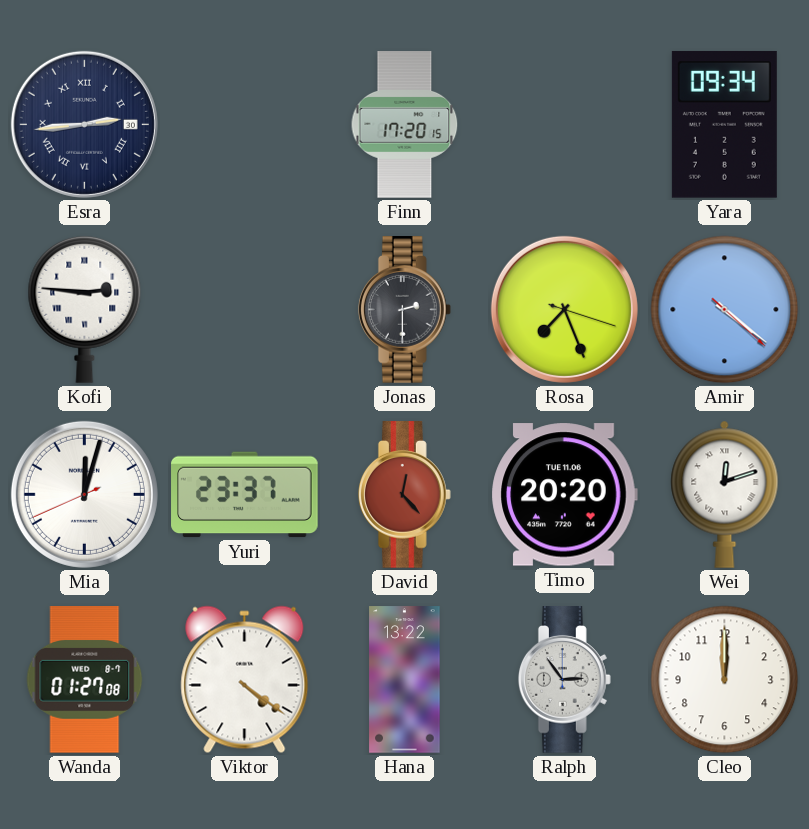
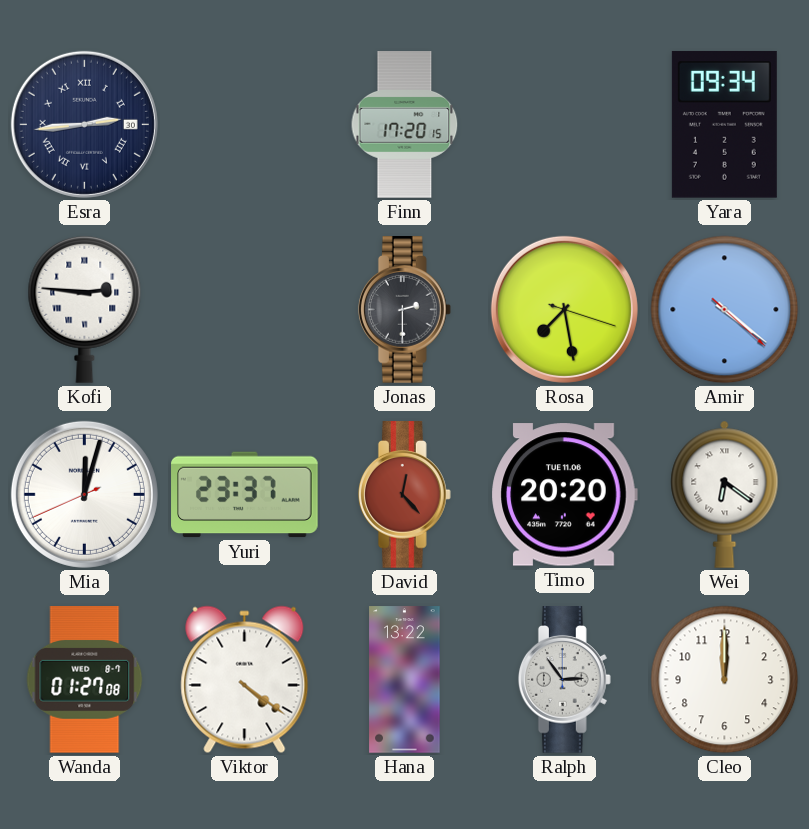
Rosa: 7:26 -> 7:28 (564, 309)
Wei: 12:12 -> 6:21 (725, 494)
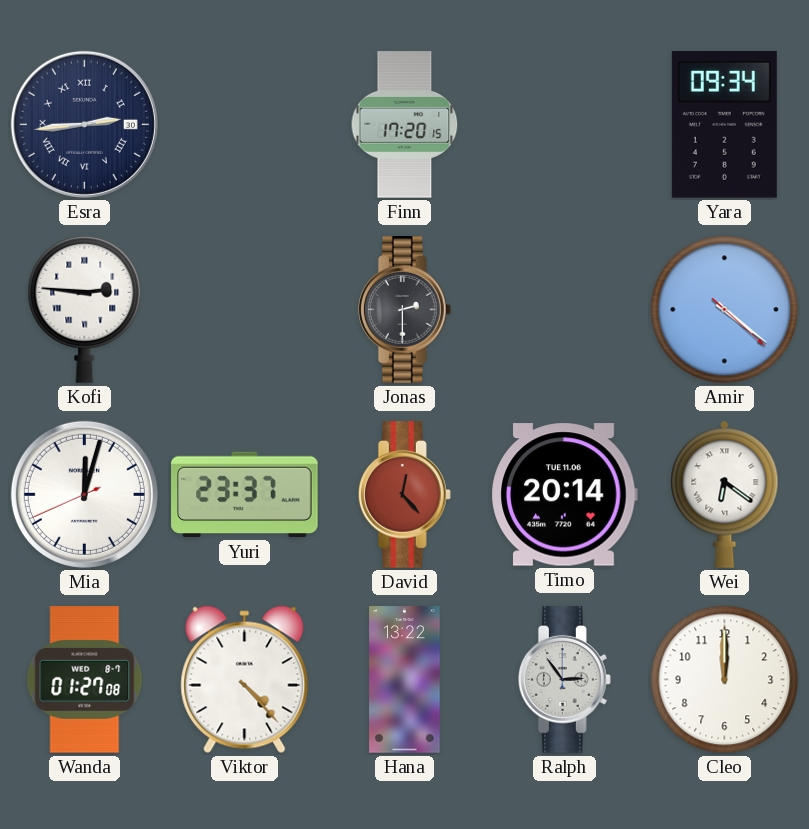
Rosa: 7:28 -> none (564, 309)
Timo: 20:20 -> 20:14 (564, 495)
Viktor: 4:21 -> 4:23 (245, 680)
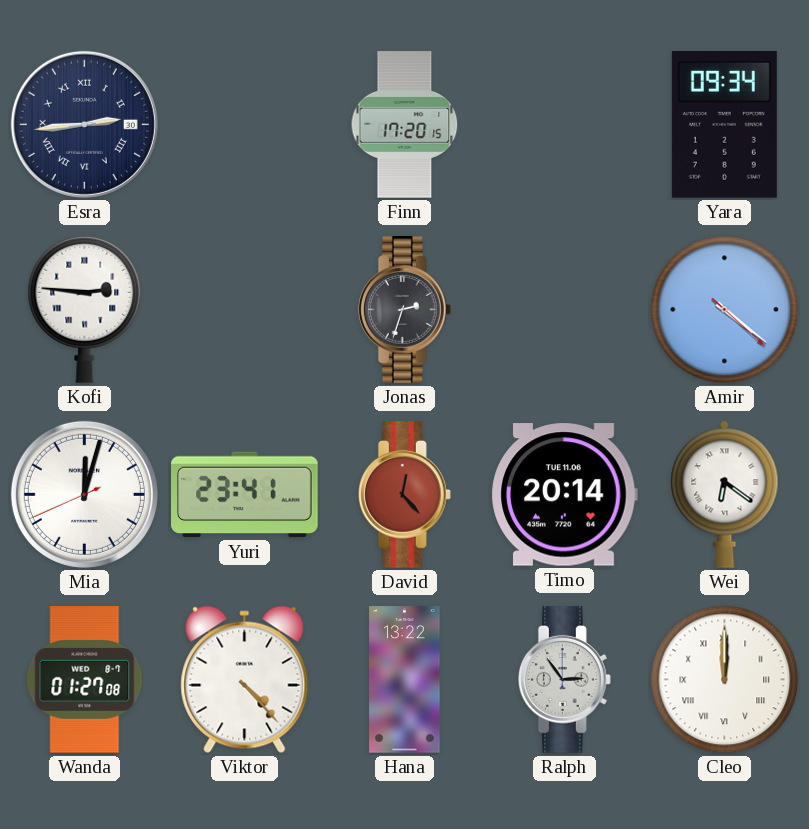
Jonas: 2:30 -> 2:33 (404, 310)
Yuri: 23:37 -> 23:41 (245, 495)
Cleo numerals: Arabic -> Roman (725, 680)
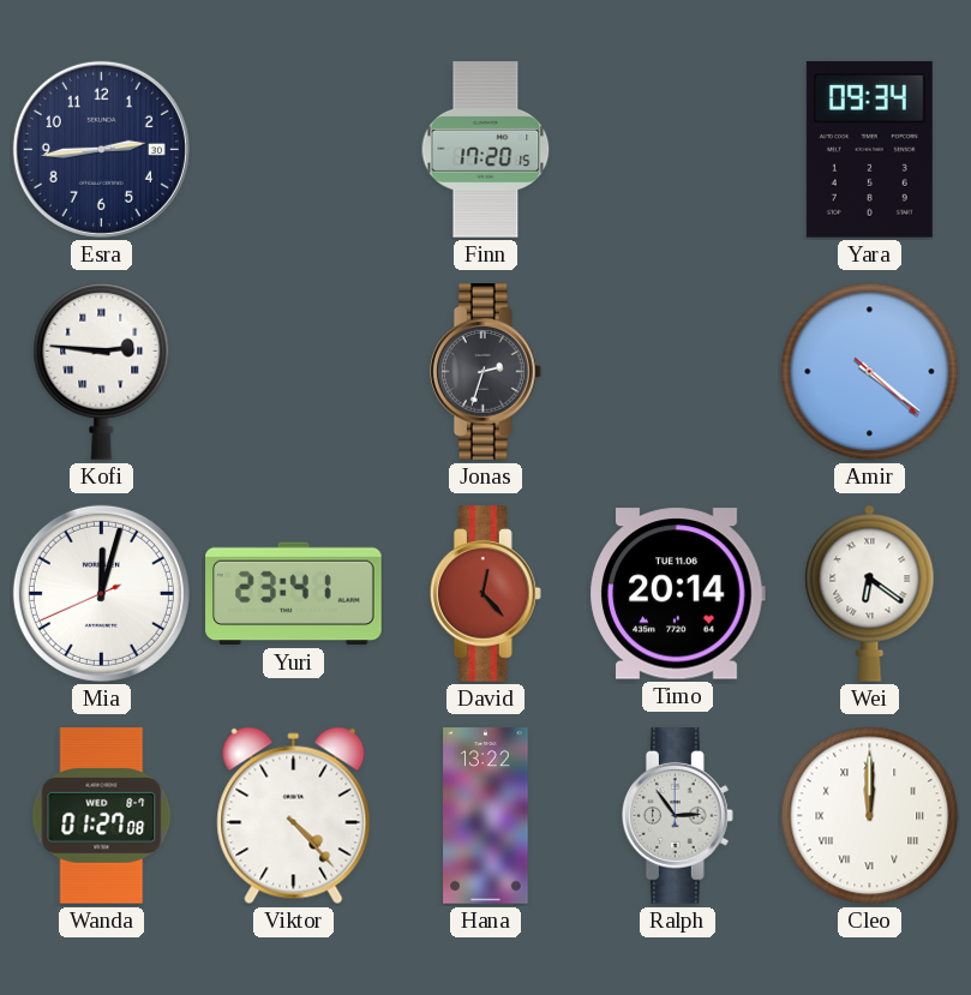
Esra numerals: Roman -> Arabic (101, 149)
